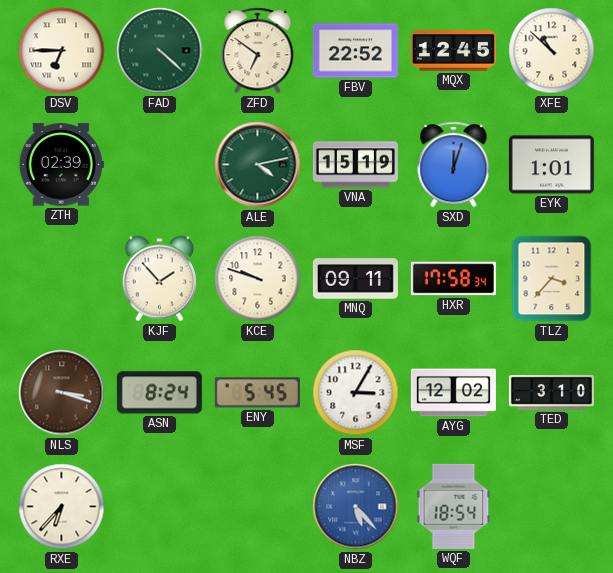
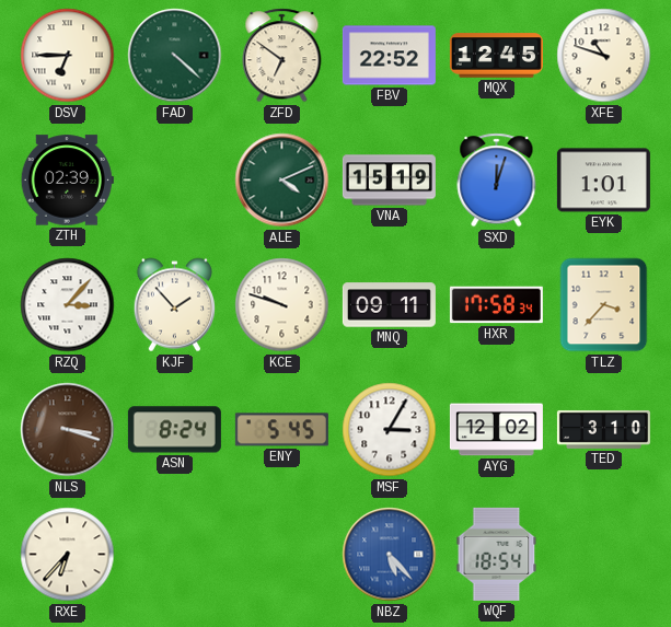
XFE: 10:52 -> 10:48 (604, 56)
ALE: 4:13 -> 4:11 (282, 181)
RZQ: none -> 3:07 (68, 305)
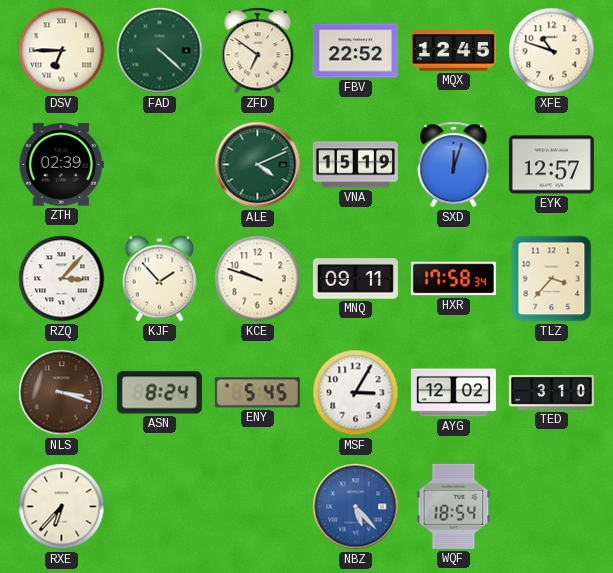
EYK: 1:01 -> 12:57 (551, 165)
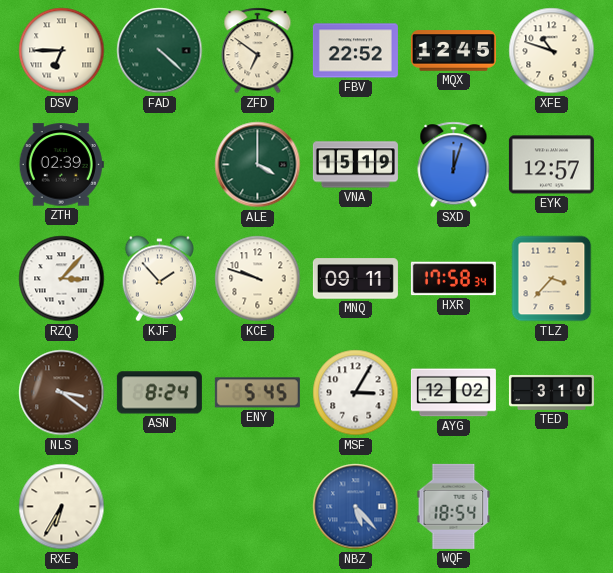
ALE: 4:11 -> 4:00 (258, 165)
NLS: 3:18 -> 3:21 (62, 393)
RXE: 6:37 -> 6:35 (62, 507)
